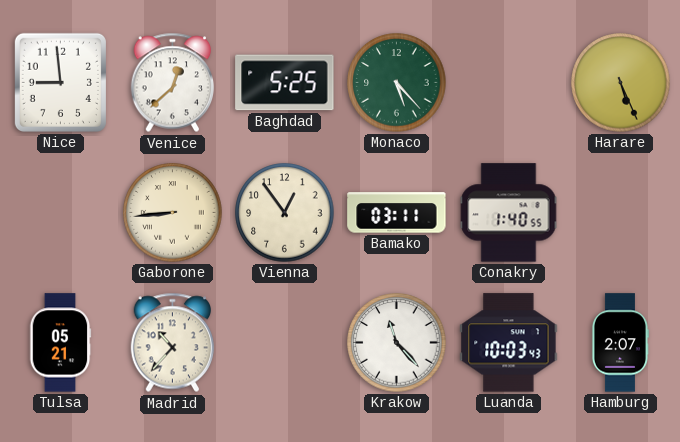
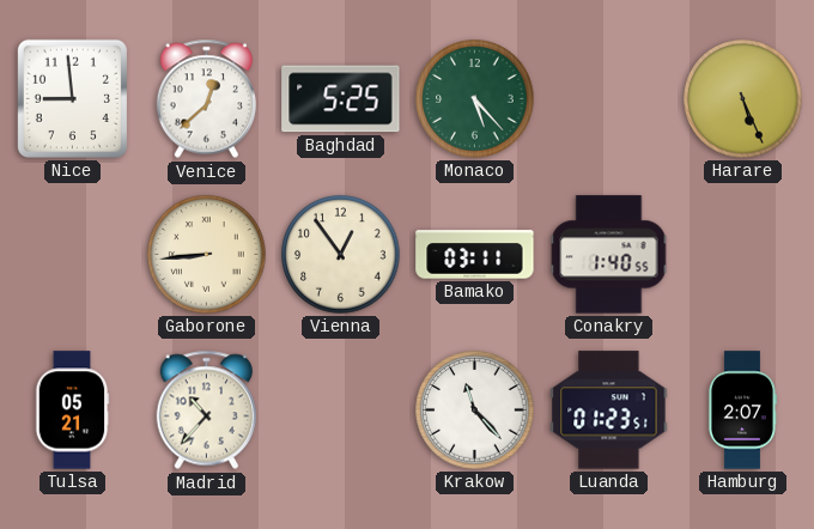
Luanda: 10:03 -> 01:23 (609, 411)
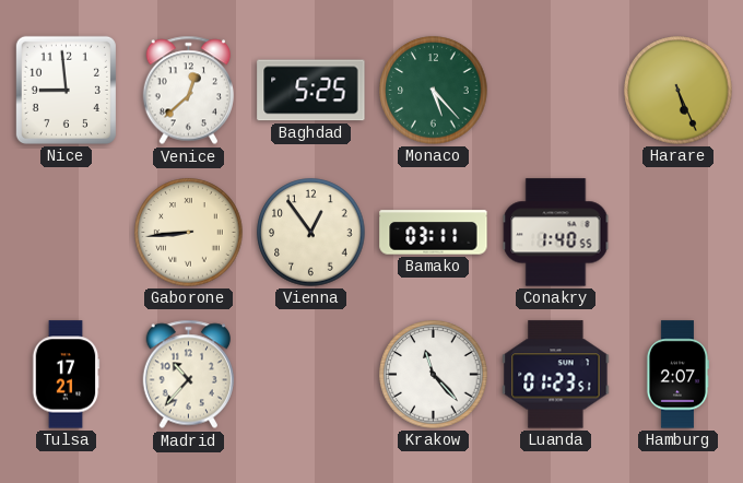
Tulsa: 05:21 -> 17:21 (66, 375)
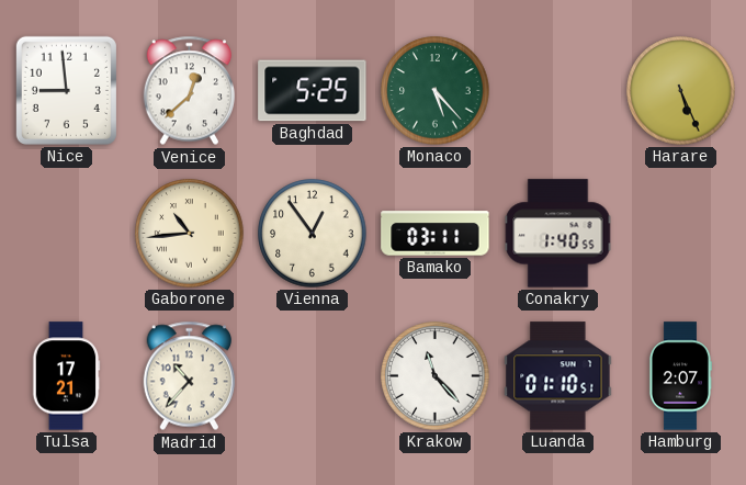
Gaborone: 8:44 -> 10:44 (190, 234)
Luanda: 01:23 -> 01:10 (558, 376)
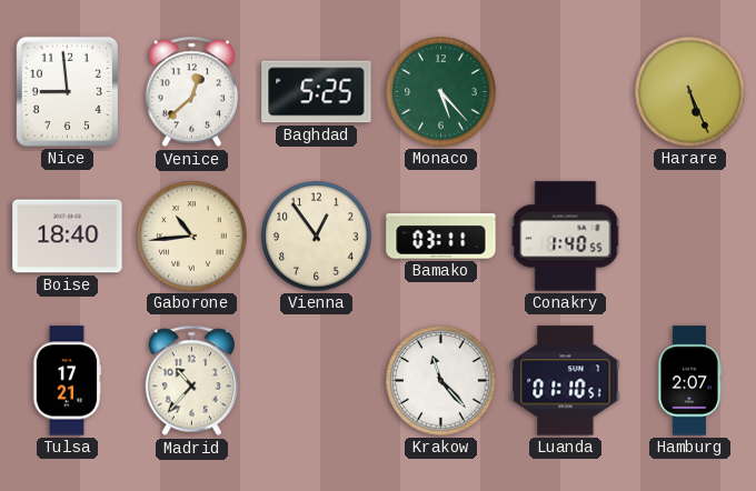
Boise: none -> 18:40 (68, 237)
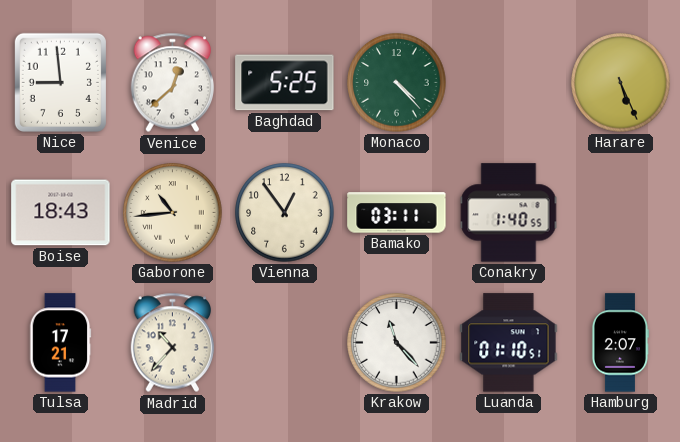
Monaco: 5:23 -> 4:23 (397, 83)
Boise: 18:40 -> 18:43 (61, 213)
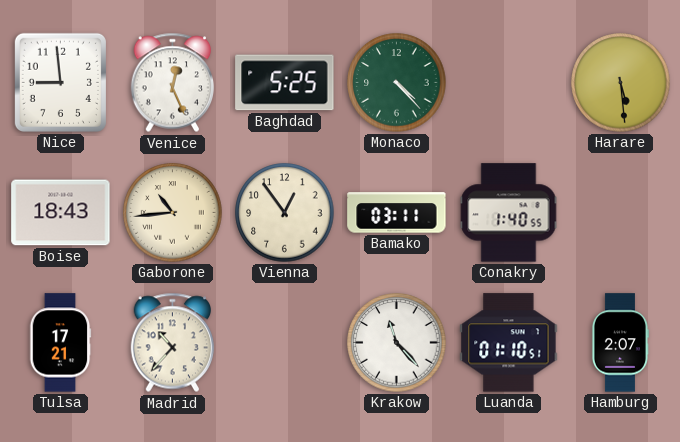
Venice: 12:38 -> 12:26 (173, 83)
Harare: 5:26 -> 5:29 (621, 83)
